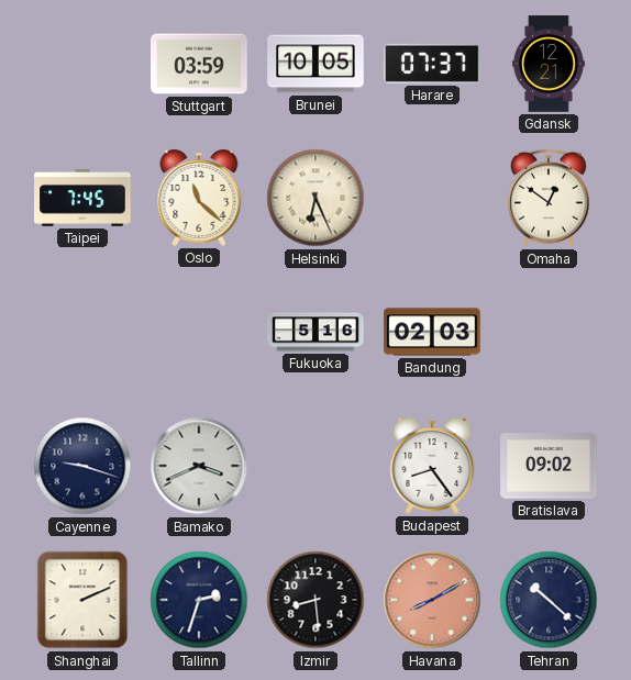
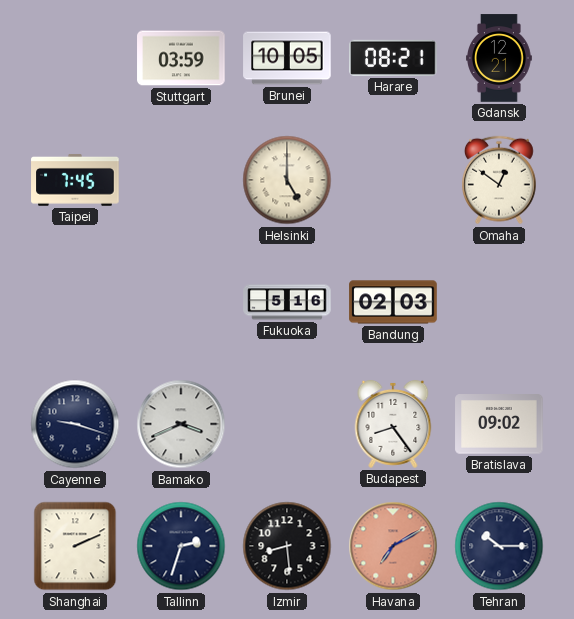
Harare: 07:37 -> 08:21 (394, 58)
Oslo: 11:22 -> none (199, 198)
Helsinki: 6:26 -> 5:00 (287, 180)
Havana: 8:10 -> 7:10 (393, 546)
Tehran: 10:22 -> 10:15 (499, 546)
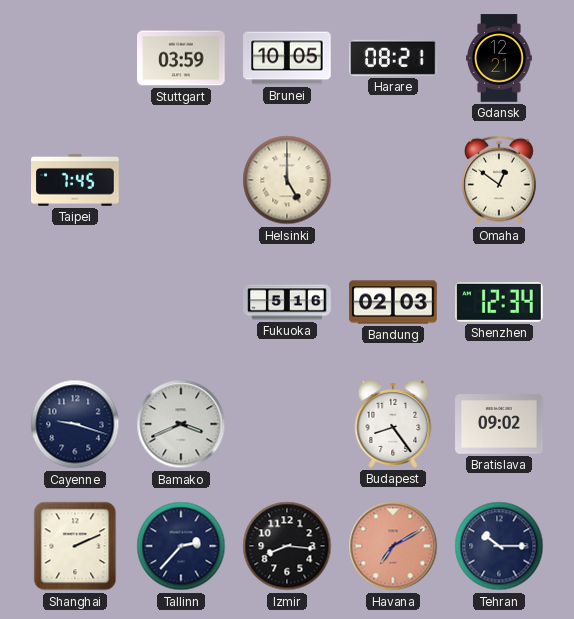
Shenzhen: none -> 12:34 (499, 303)
Tallinn: 2:33 -> 2:37 (181, 546)
Izmir: 8:29 -> 8:16 (287, 546)
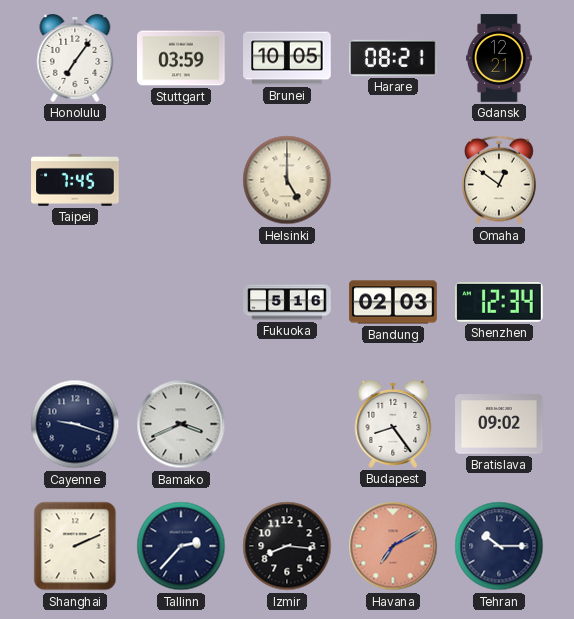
Honolulu: none -> 7:06 (75, 58)
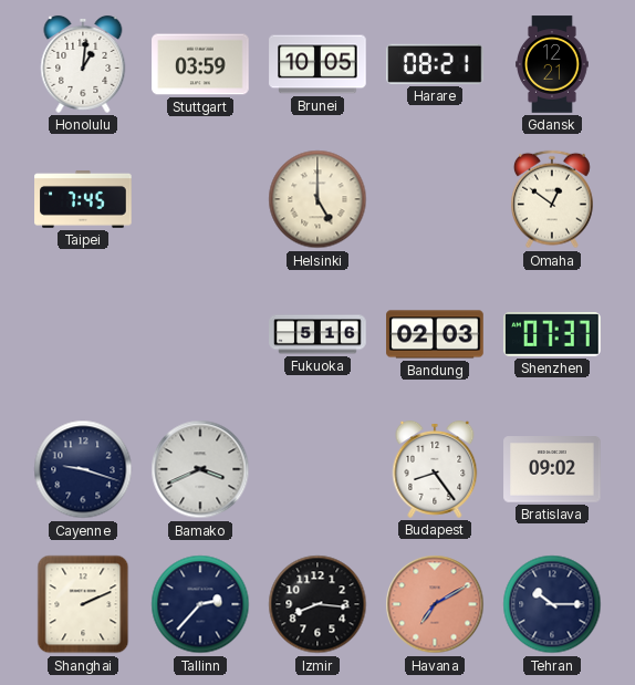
Honolulu: 7:06 -> 1:01 (83, 64)
Shenzhen: 12:34 -> 07:37 (552, 335)
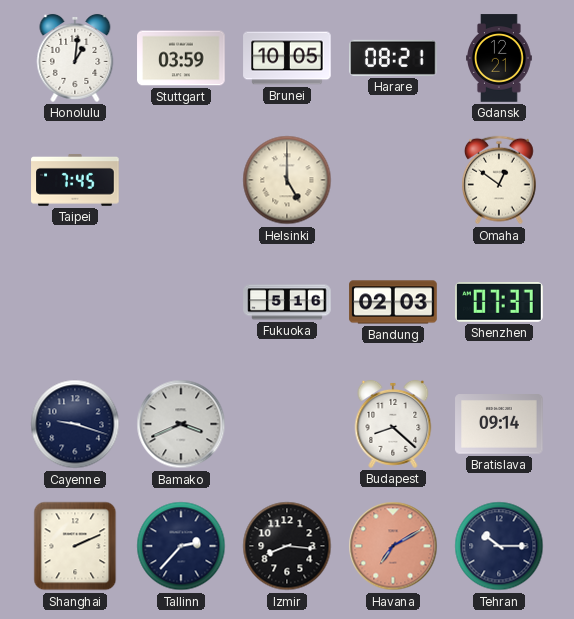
Budapest: 8:24 -> 8:22 (393, 424)
Bratislava: 09:02 -> 09:14 (499, 424)
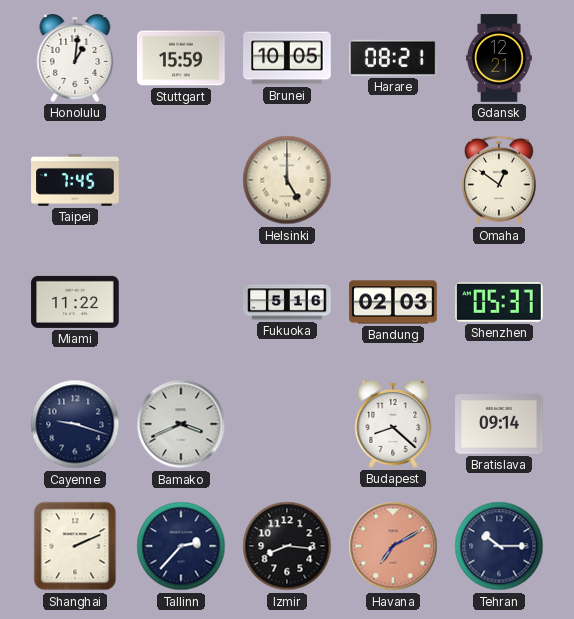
Stuttgart: 03:59 -> 15:59 (181, 58)
Miami: none -> 11:22 (75, 302)
Shenzhen: 07:37 -> 05:37 (499, 303)
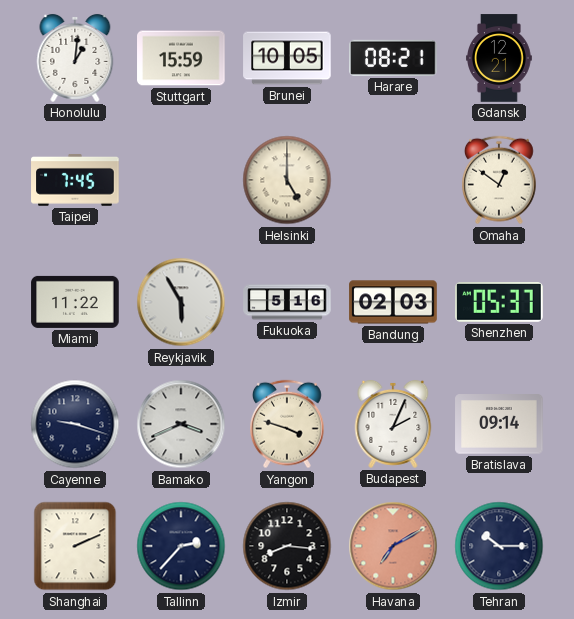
Reykjavik: none -> 5:55 (181, 302)
Yangon: none -> 3:48 (288, 424)
Budapest: 8:22 -> 2:04 (393, 424)
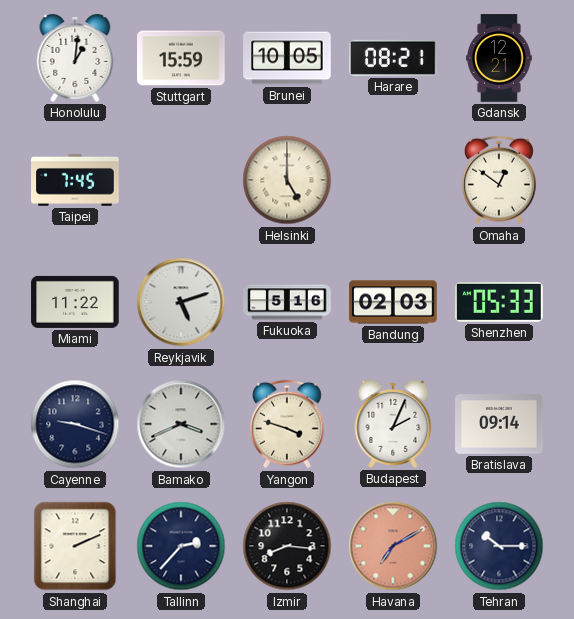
Reykjavik: 5:55 -> 5:12 (181, 302)
Shenzhen: 05:37 -> 05:33 (499, 303)
